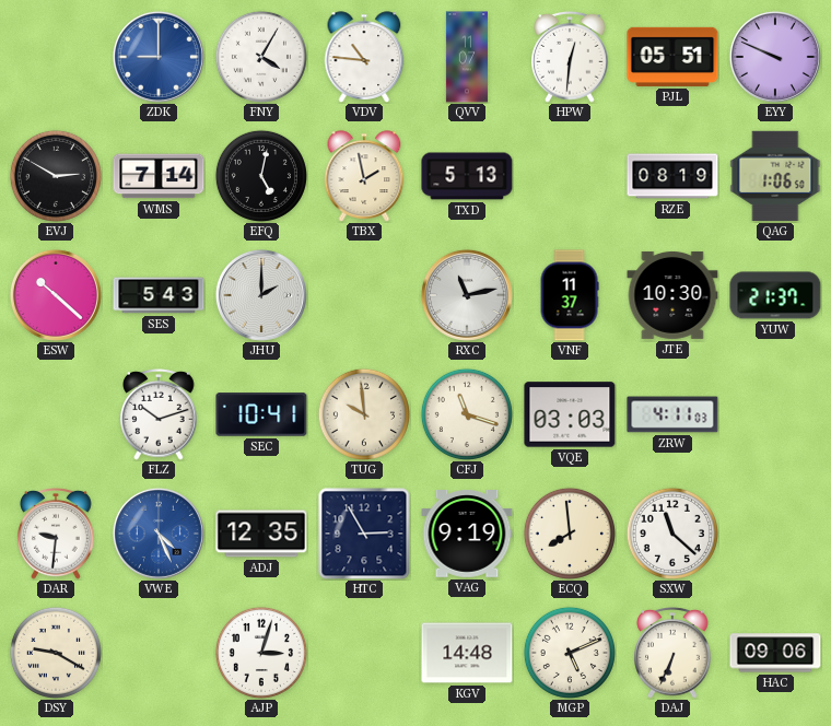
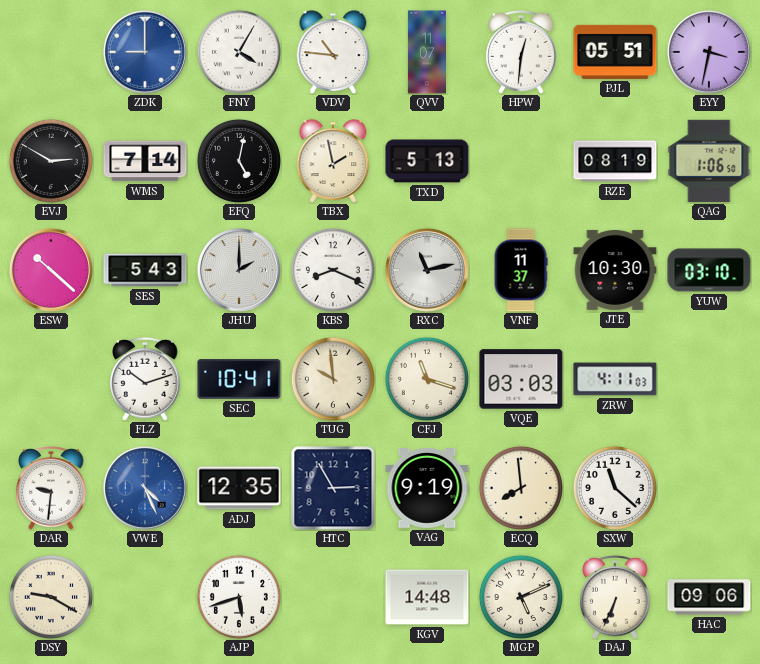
EYY: 9:49 -> 3:32 (709, 52)
KBS: none -> 8:19 (333, 270)
YUW: 21:37 -> 03:10 (709, 270)
AJP: 3:03 -> 5:42 (239, 597)
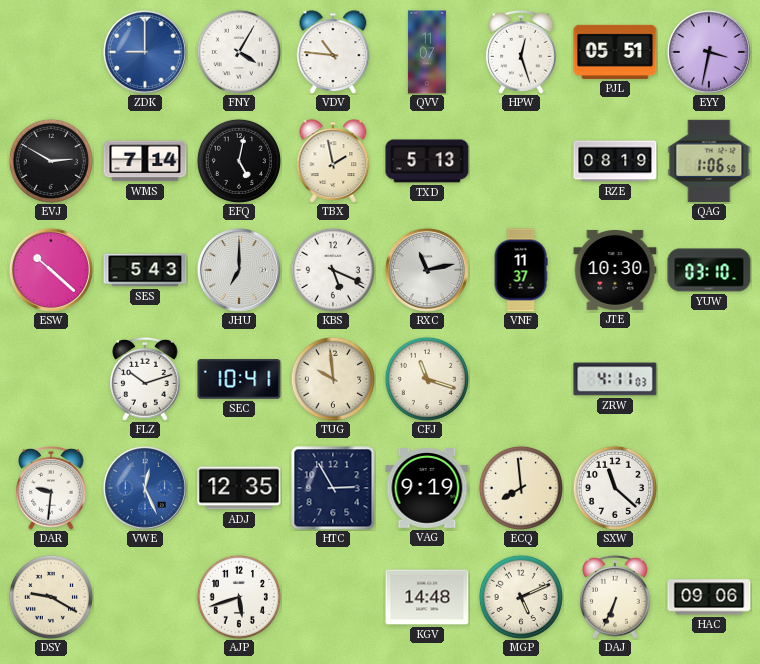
HPW: 12:31 -> 12:27 (521, 53)
JHU: 2:00 -> 7:00 (239, 270)
KBS: 8:19 -> 5:19 (333, 270)
VQE: 03:03 -> none (521, 379)
VWE: 4:26 -> 12:26 (145, 488)
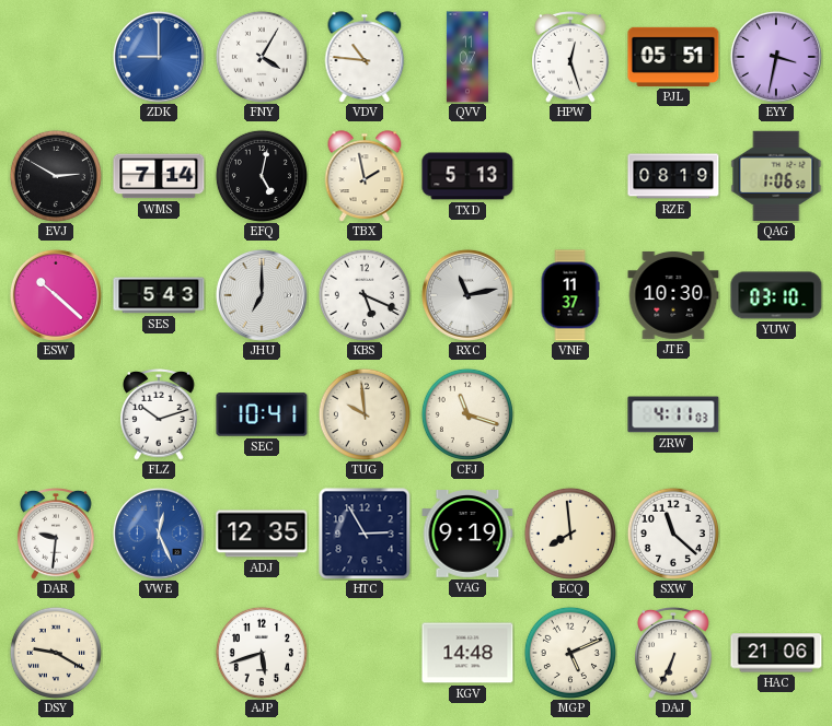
HAC: 09:06 -> 21:06 (776, 653)
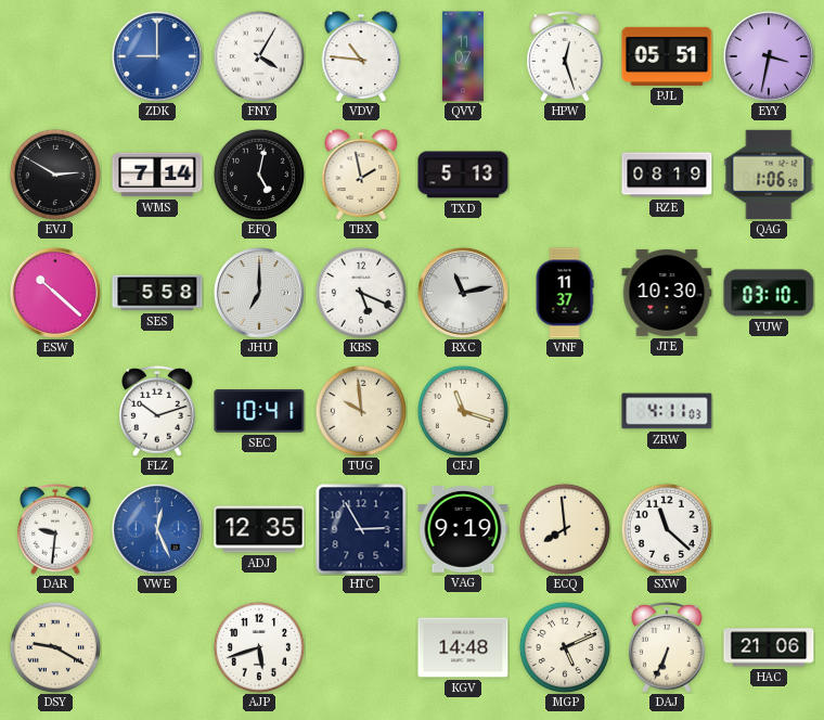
SES: 5:43 -> 5:58 (157, 293)
